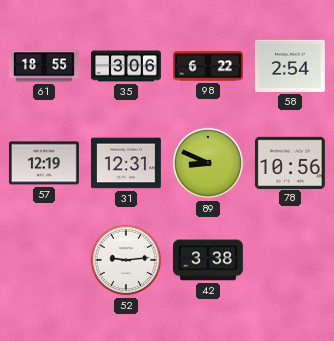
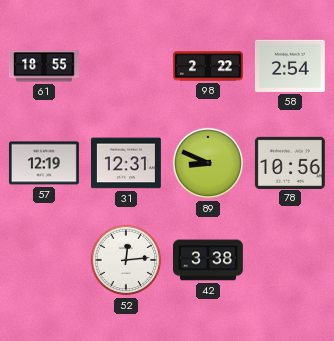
35: 3:06 -> none (126, 66)
98: 6:22 -> 2:22 (208, 66)
52: 9:14 -> 12:14 (126, 260)
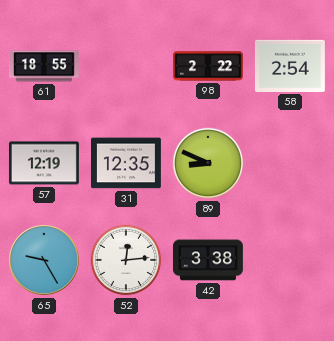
31: 12:31 -> 12:35 (126, 163)
78: 10:56 -> none (290, 162)
65: none -> 9:25 (45, 261)
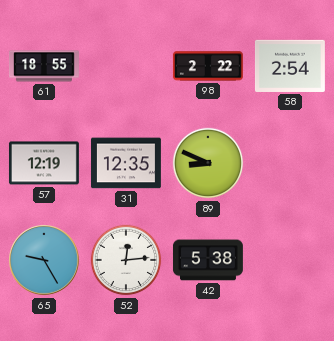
42: 3:38 -> 5:38 (208, 260)
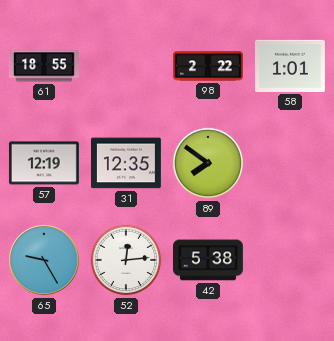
58: 2:54 -> 1:01 (290, 66)
89: 8:49 -> 7:51 (208, 163)
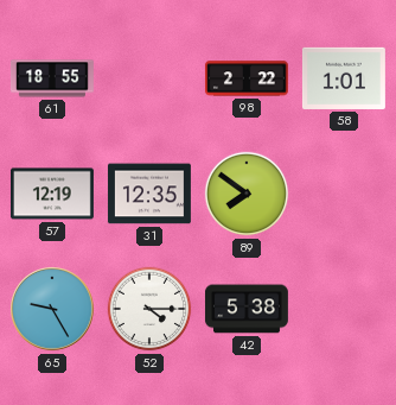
52: 12:14 -> 4:15 (149, 309)
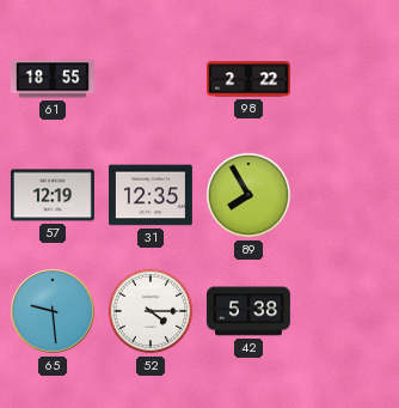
58: 1:01 -> none (344, 78)
89: 7:51 -> 7:55 (248, 195)
65: 9:25 -> 9:29 (54, 312)
